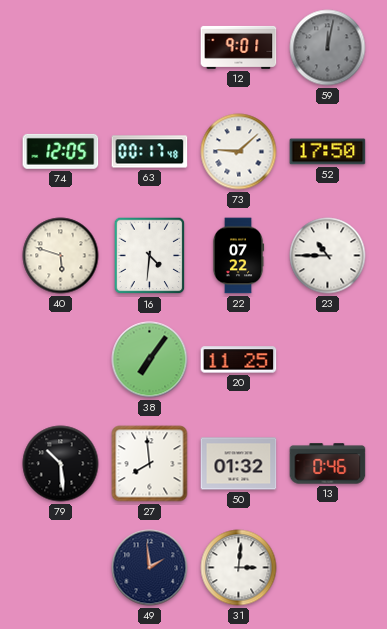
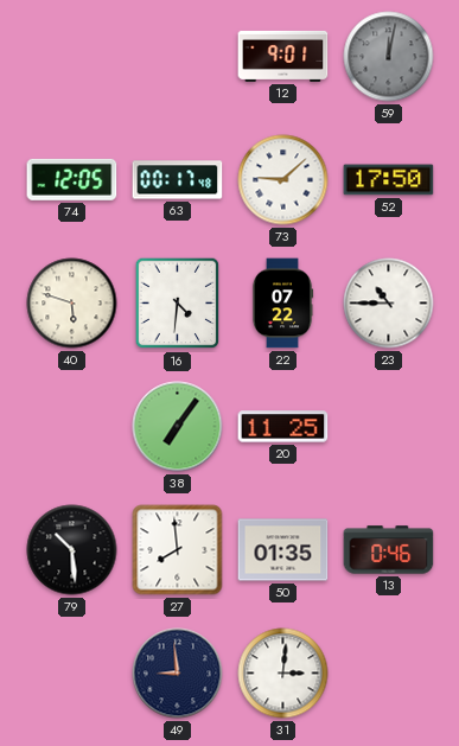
50: 01:32 -> 01:35 (283, 550)
49: 1:59 -> 8:59 (178, 674)
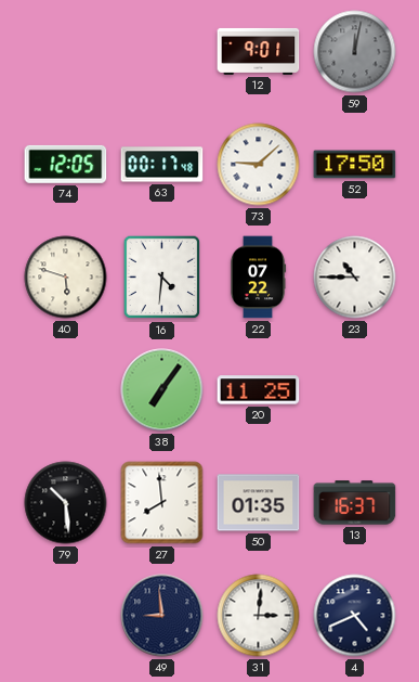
13: 0:46 -> 16:37 (355, 503)
4: none -> 4:41 (355, 616)
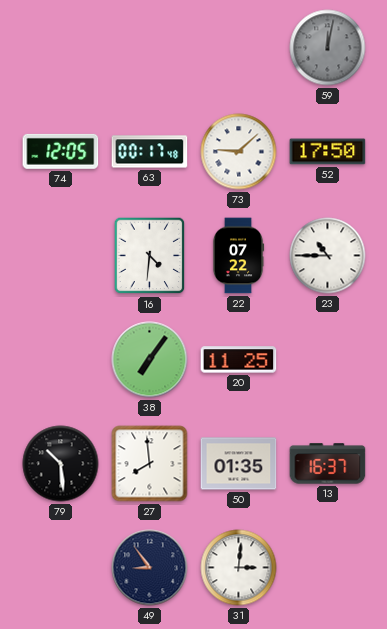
12: 9:01 -> none (259, 51)
40: 5:48 -> none (66, 278)
49: 8:59 -> 8:54 (150, 568)
4: 4:41 -> none (355, 616)
